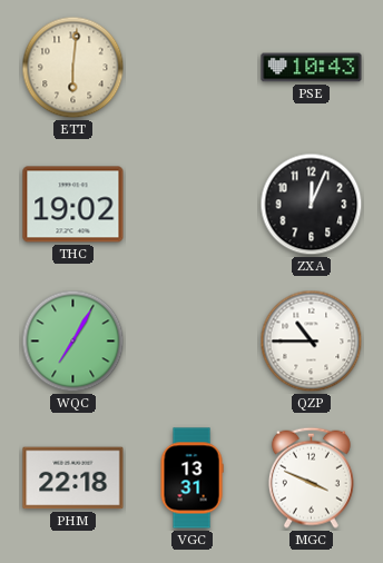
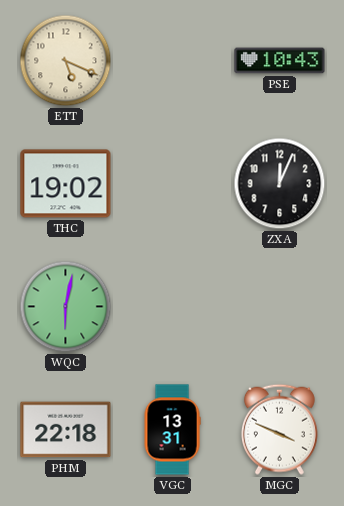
ETT: 6:01 -> 5:19 (66, 61)
WQC: 7:05 -> 6:02 (66, 307)
QZP: 10:45 -> none (312, 342)
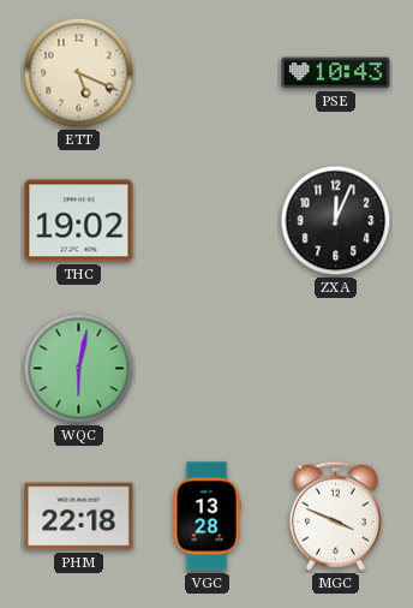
VGC: 13:31 -> 13:28 (206, 517)
